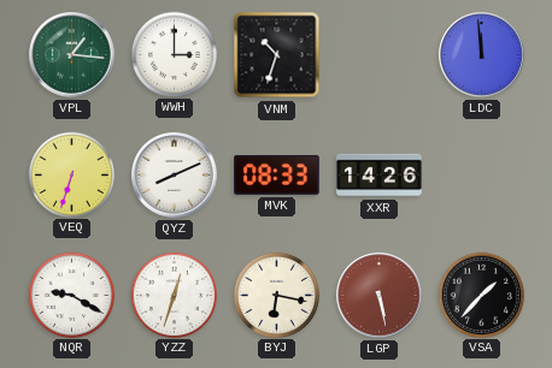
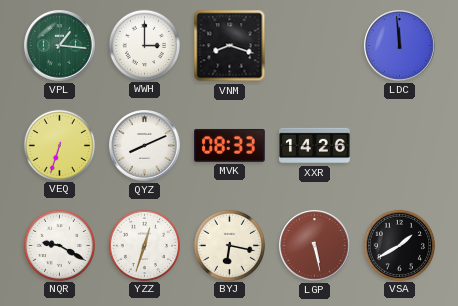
VNM: 10:33 -> 8:18 (230, 46)
VSA: 1:37 -> 1:40 (399, 245)
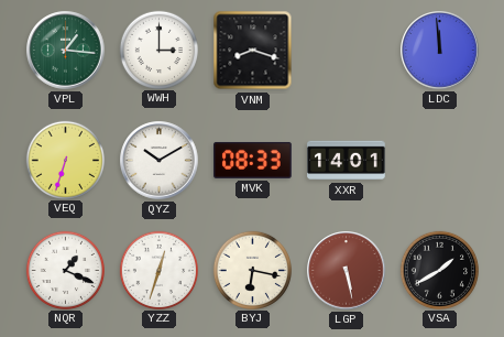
QYZ: 8:11 -> 10:10 (160, 161)
XXR: 14:26 -> 14:01 (347, 161)
NQR: 9:20 -> 1:19 (65, 270)
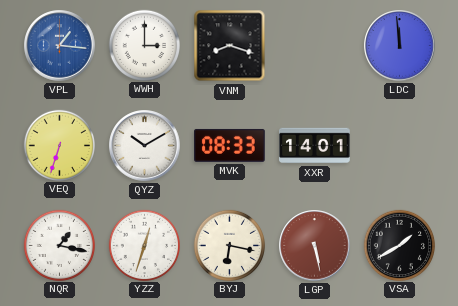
VPL dial: green -> blue (60, 46)
NQR: 1:19 -> 1:17 (59, 245)
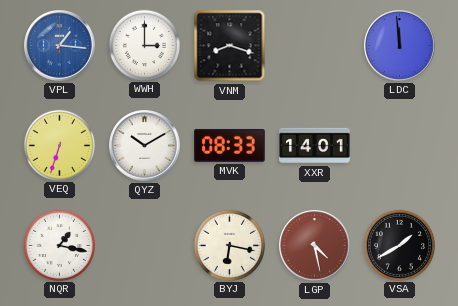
YZZ: 12:33 -> none (144, 245)
LGP: 5:28 -> 4:28 (315, 246)
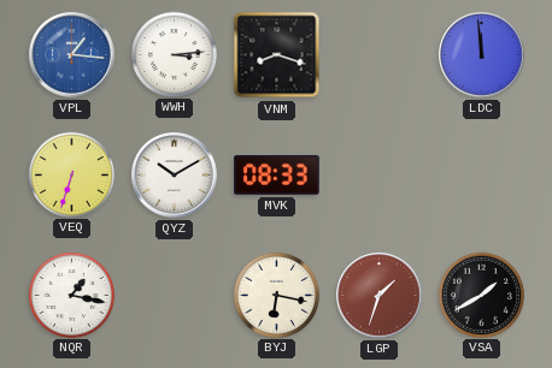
WWH: 3:00 -> 3:14 (174, 54)
XXR: 14:01 -> none (315, 146)
LGP: 4:28 -> 1:33 (380, 296)
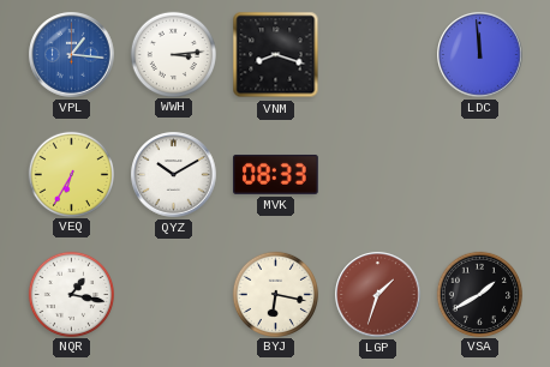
VEQ: 6:33 -> 6:35 (71, 174)
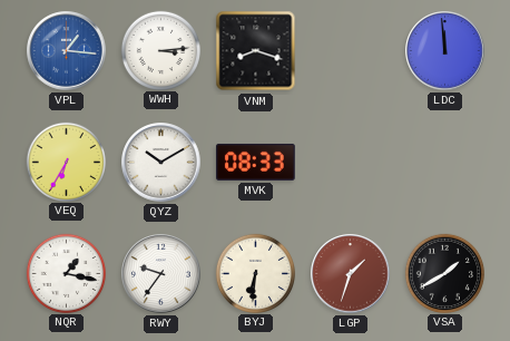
RWY: none -> 9:36 (161, 274)
BYJ: 6:17 -> 6:31 (255, 273)
